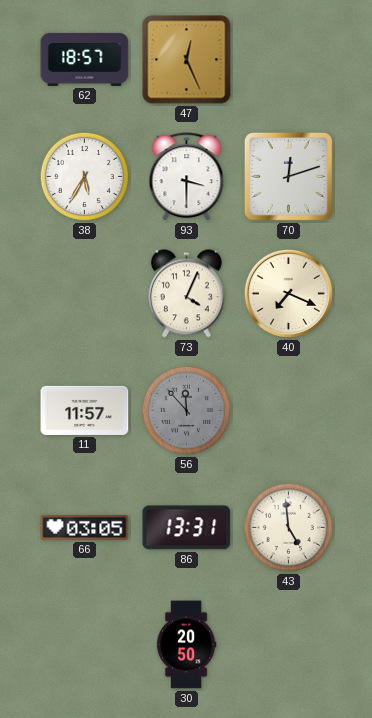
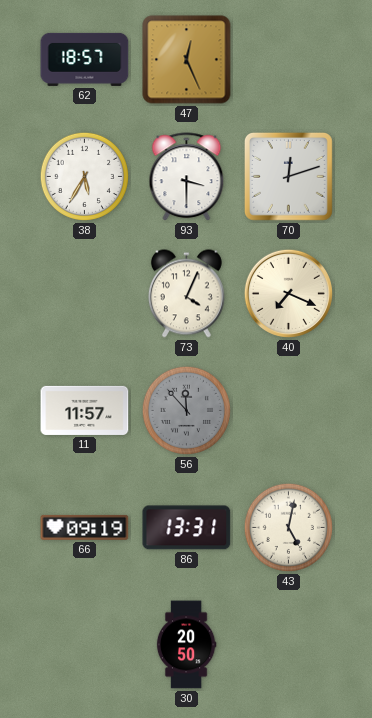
66: 03:05 -> 09:19 (85, 527)
43: 4:59 -> 5:02 (288, 527)
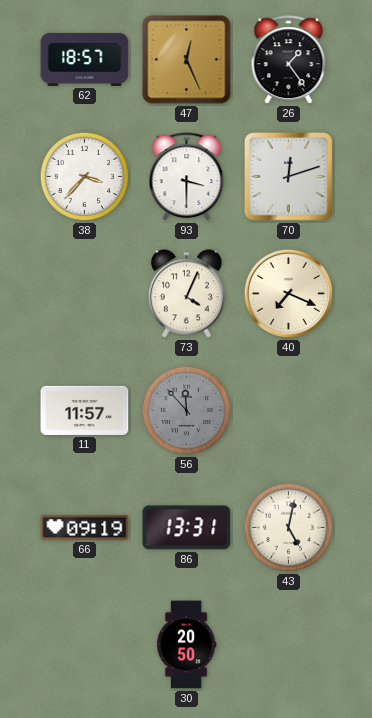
26: none -> 1:24 (289, 60)
38: 5:35 -> 3:37 (84, 176)
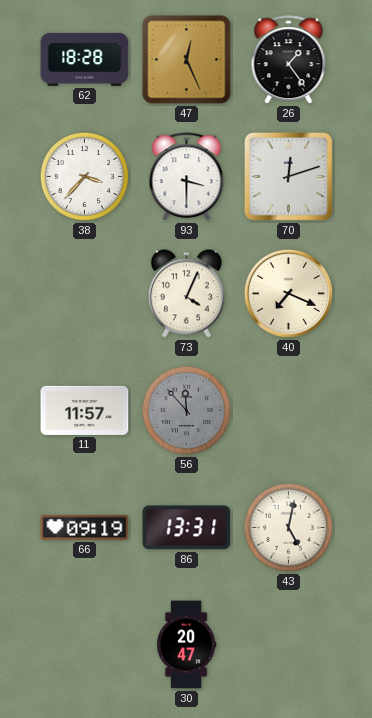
62: 18:57 -> 18:28 (85, 59)
30: 20:50 -> 20:47 (186, 645)
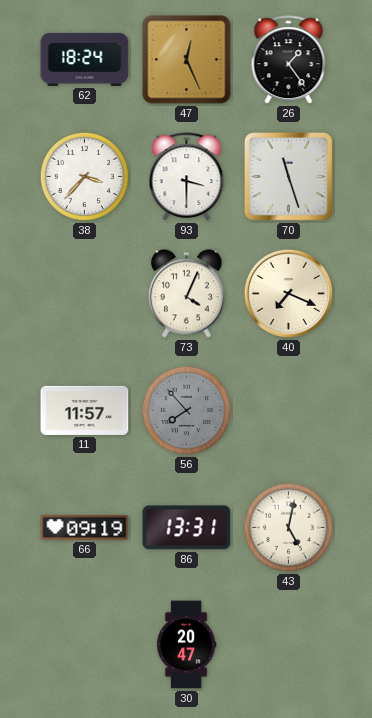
62: 18:28 -> 18:24 (85, 59)
70: 12:12 -> 11:27 (288, 176)
56: 11:53 -> 7:53 (186, 410)
